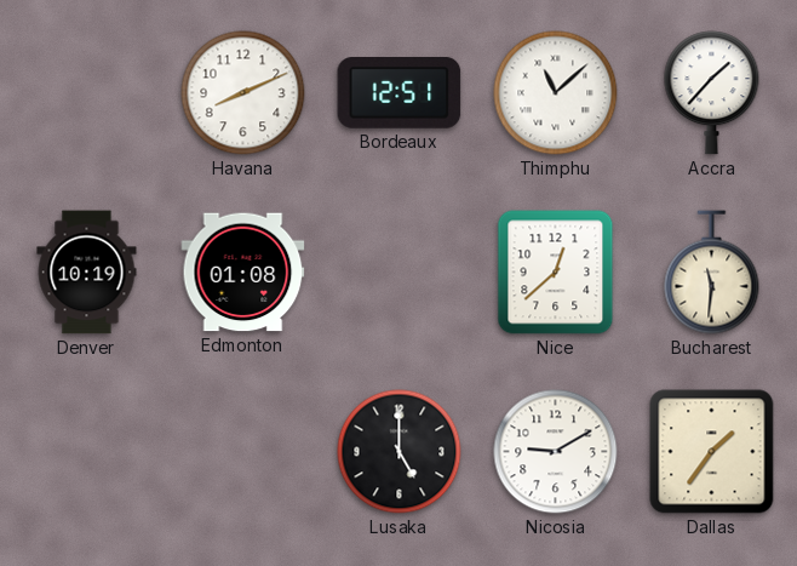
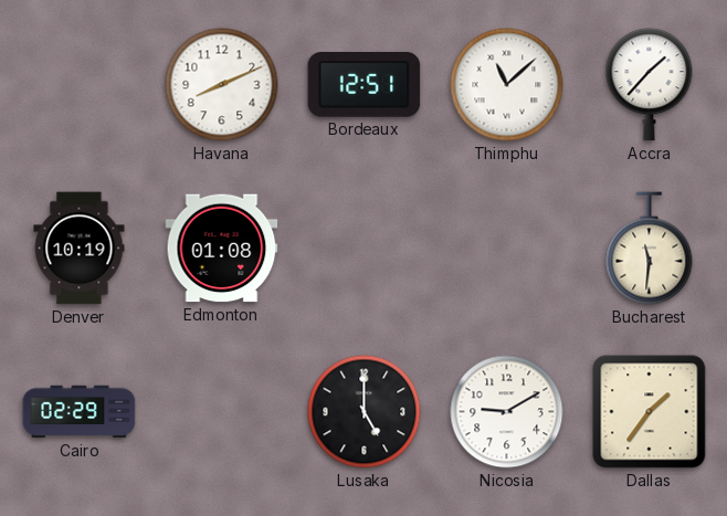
Nice: 12:38 -> none (556, 273)
Cairo: none -> 02:29 (80, 412)
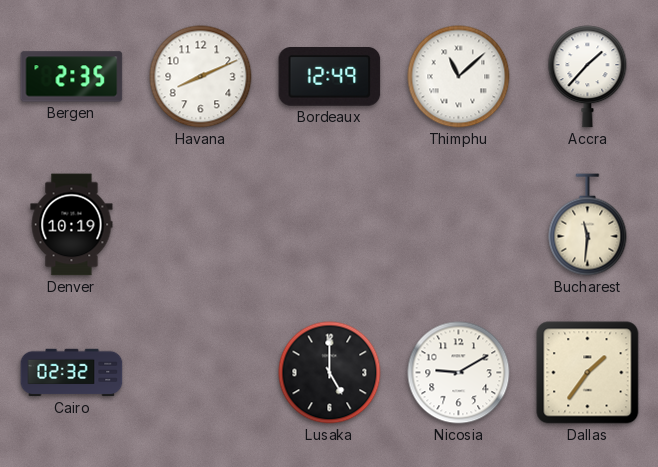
Bergen: none -> 2:35 (72, 77)
Bordeaux: 12:51 -> 12:49 (330, 77)
Edmonton: 01:08 -> none (222, 249)
Cairo: 02:29 -> 02:32 (72, 373)
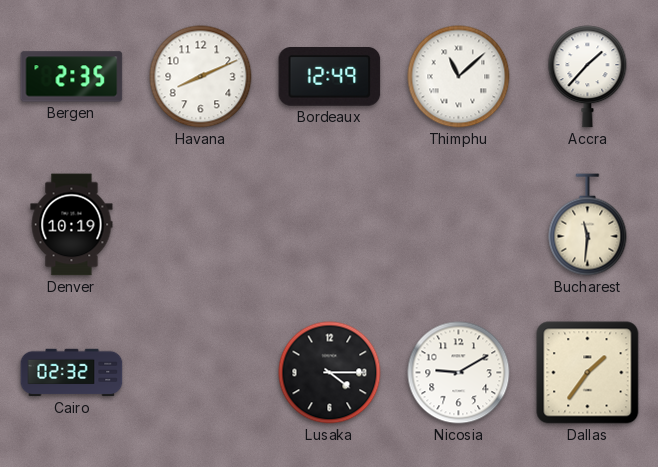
Lusaka: 5:00 -> 4:15 (330, 373)
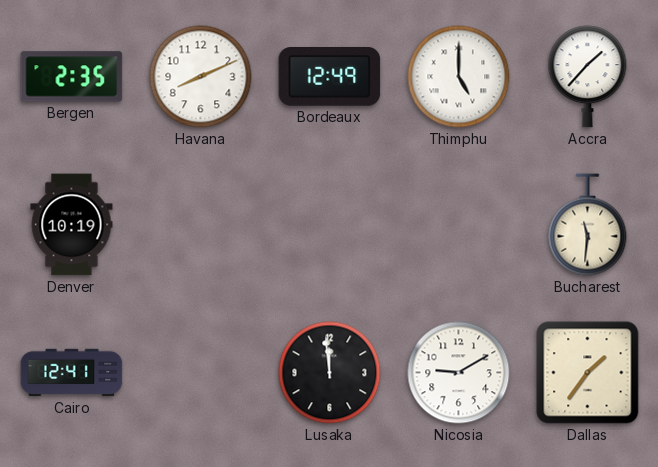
Thimphu: 11:08 -> 5:00 (459, 77)
Cairo: 02:32 -> 12:41 (72, 373)
Lusaka: 4:15 -> 11:59 (330, 373)
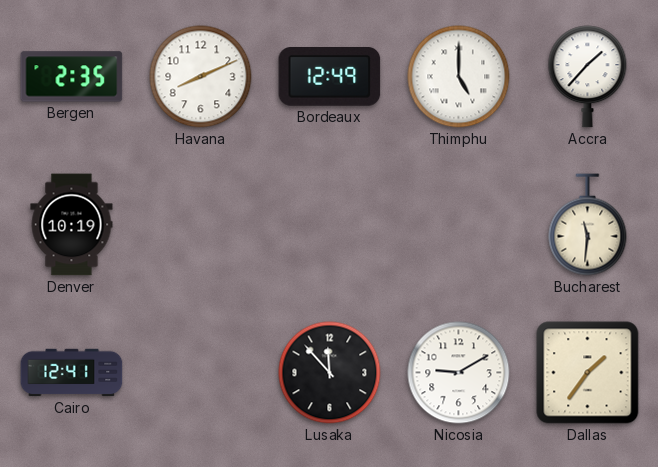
Lusaka: 11:59 -> 11:53 (330, 373)
